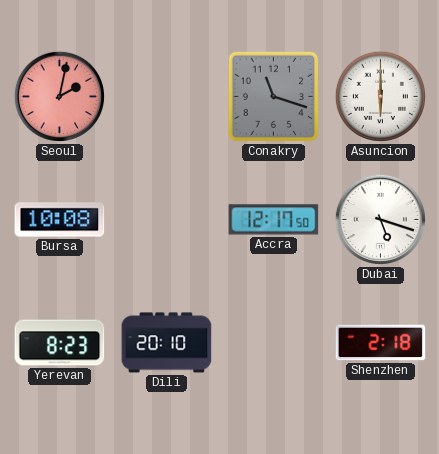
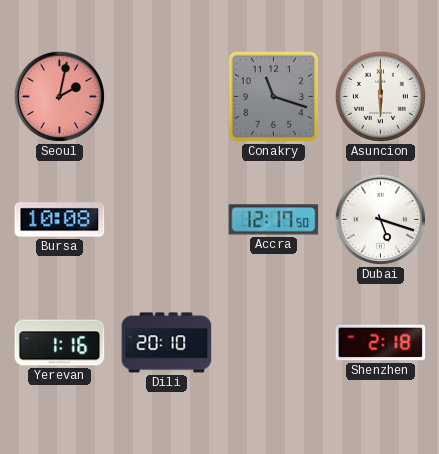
Yerevan: 8:23 -> 1:16 (60, 343)
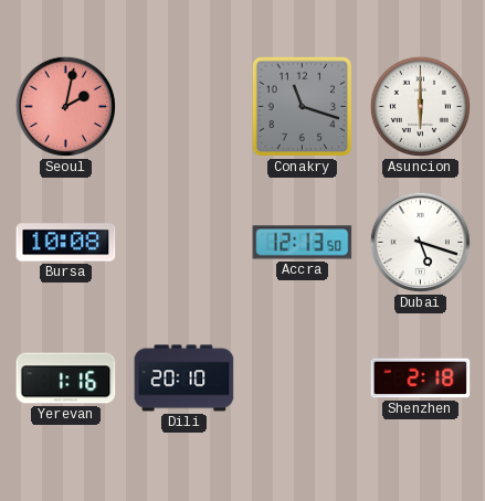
Accra: 12:17 -> 12:13 (303, 243)
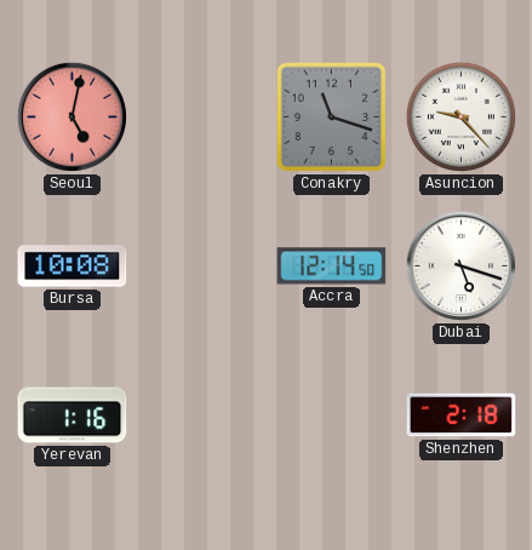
Seoul: 2:02 -> 5:02 (71, 116)
Asuncion: 6:00 -> 9:23 (461, 116)
Accra: 12:13 -> 12:14 (332, 267)
Dili: 20:10 -> none (184, 379)
